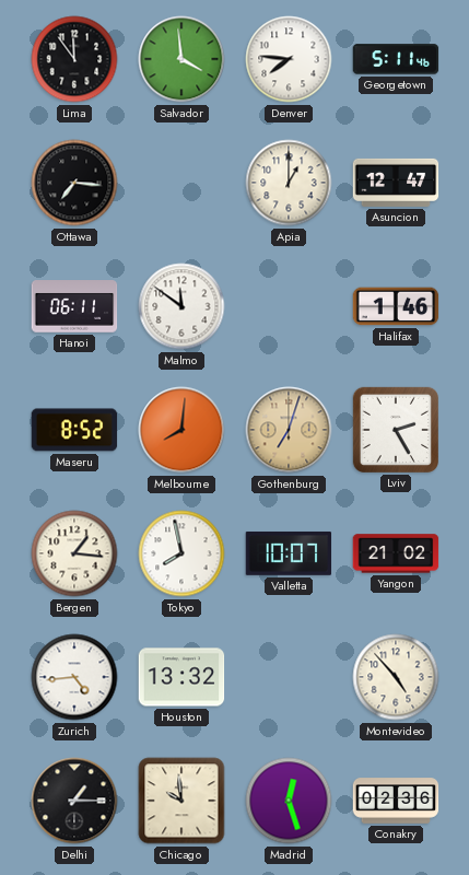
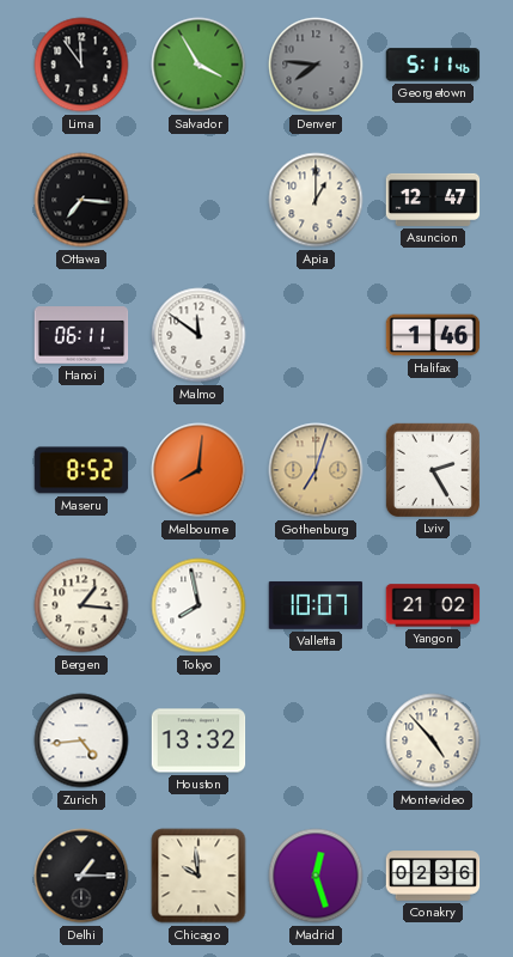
Salvador: 3:59 -> 3:55 (199, 65)
Denver dial: white -> grey (316, 65)
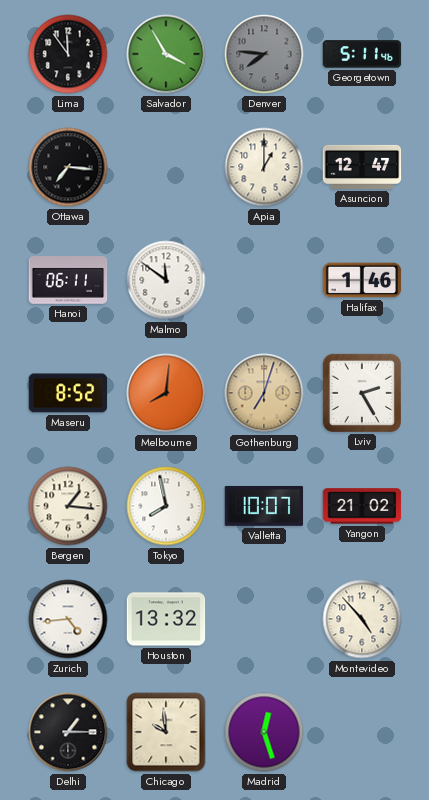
Conakry: 02:36 -> none (433, 876)
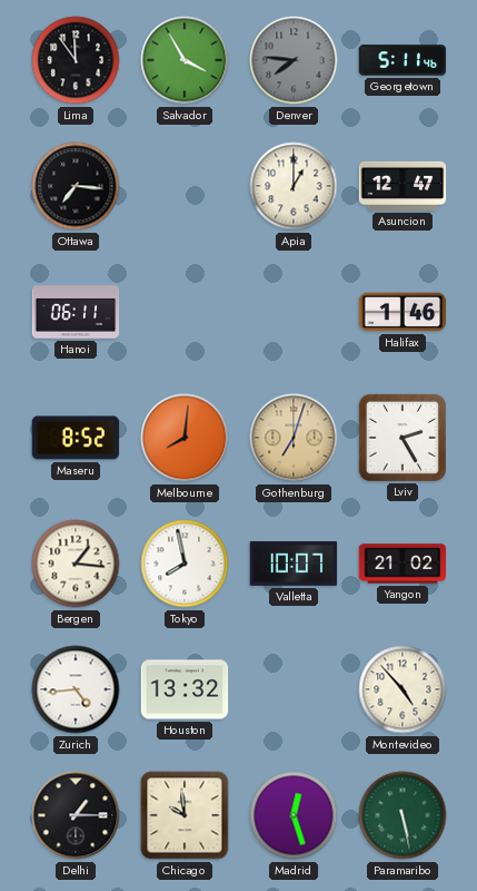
Malmo: 11:51 -> none (166, 280)
Paramaribo: none -> 5:28 (403, 815)
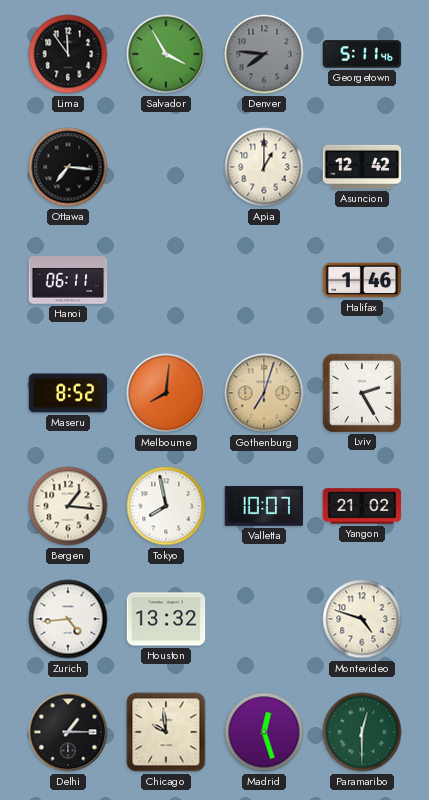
Asuncion: 12:47 -> 12:42 (362, 167)
Montevideo: 4:53 -> 4:48 (362, 619)
Paramaribo: 5:28 -> 12:30 (362, 732)
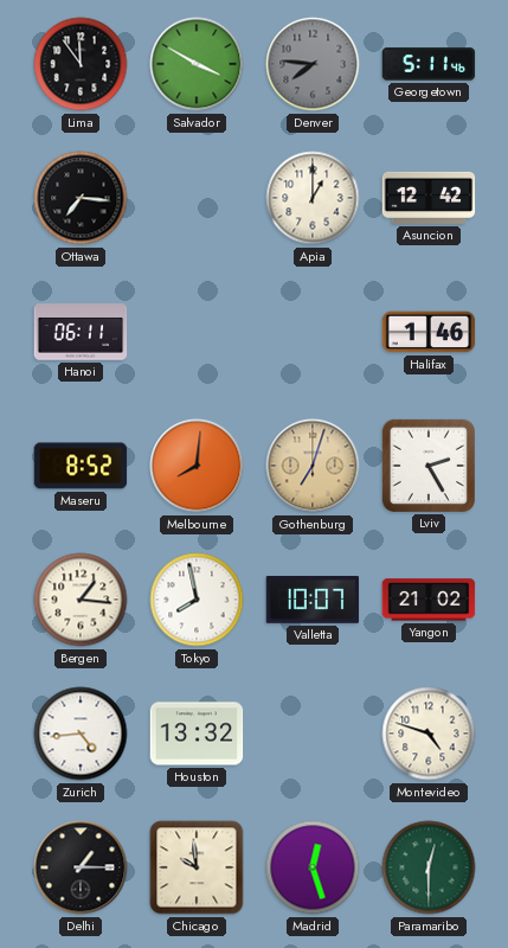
Salvador: 3:55 -> 3:50 (197, 64)
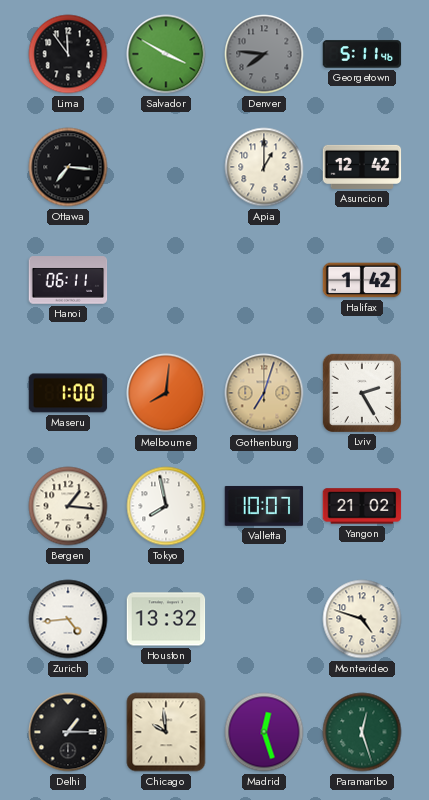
Halifax: 1:46 -> 1:42 (362, 280)
Maseru: 8:52 -> 1:00 (68, 393)
Paramaribo: 12:30 -> 12:27 (362, 732)
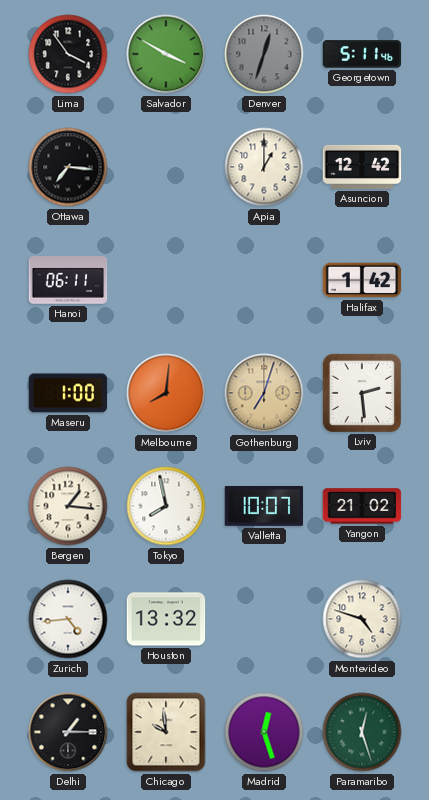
Lima: 11:54 -> 3:54 (68, 54)
Denver: 7:46 -> 12:33 (264, 54)
Lviv: 2:25 -> 2:29 (361, 392)
